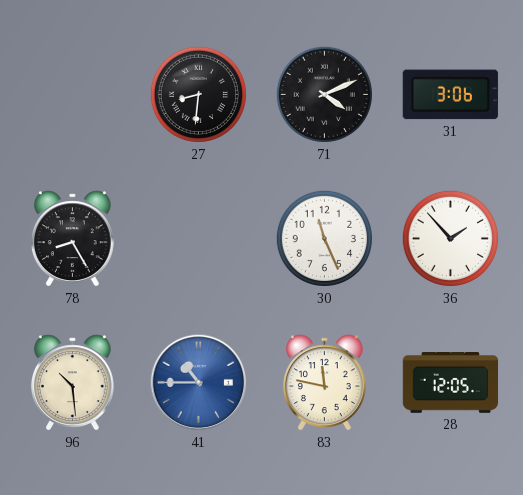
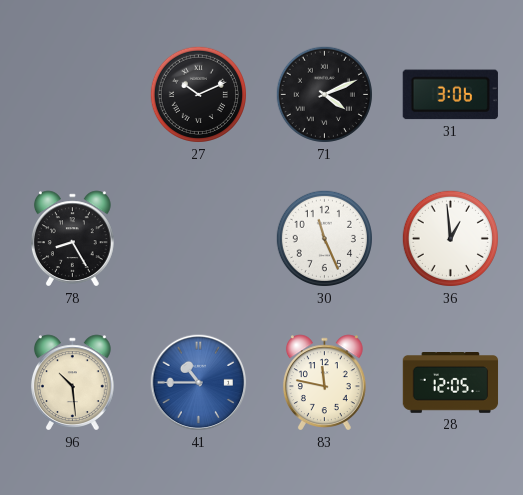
27: 8:31 -> 10:11 (198, 94)
36: 1:53 -> 12:59 (450, 238)
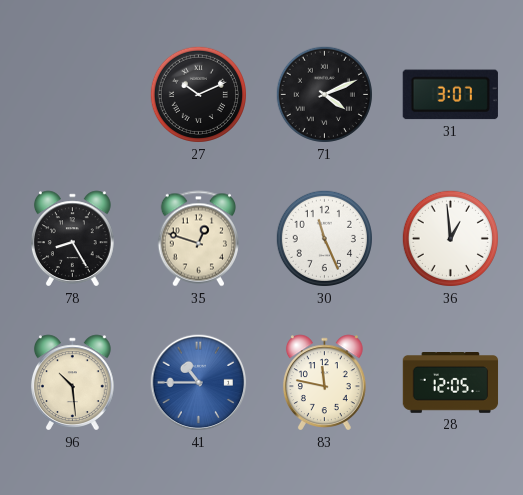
31: 3:06 -> 3:07 (450, 95)
35: none -> 12:48 (198, 239)
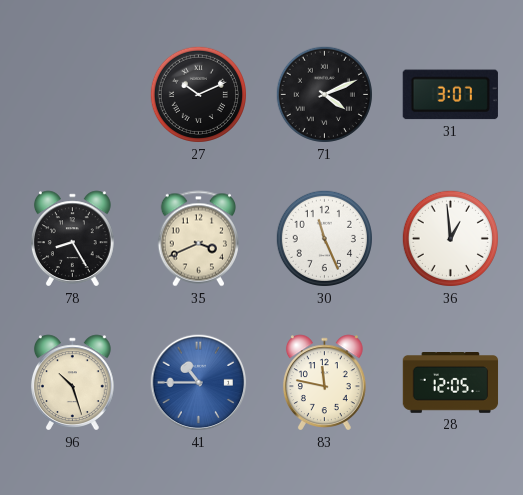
35: 12:48 -> 3:41 (198, 239)
96: 10:29 -> 10:27 (72, 383)
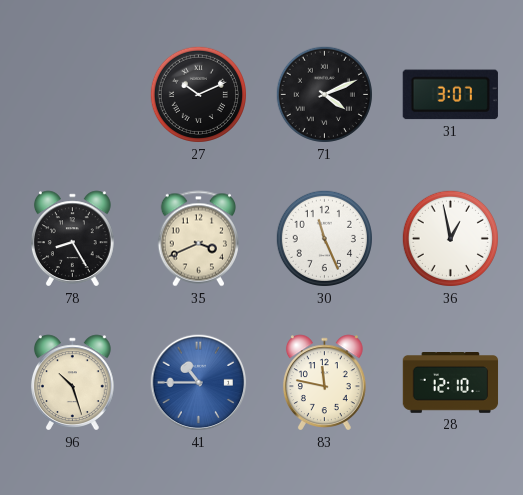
36: 12:59 -> 12:58 (450, 238)
28: 12:05 -> 12:10 (451, 383)
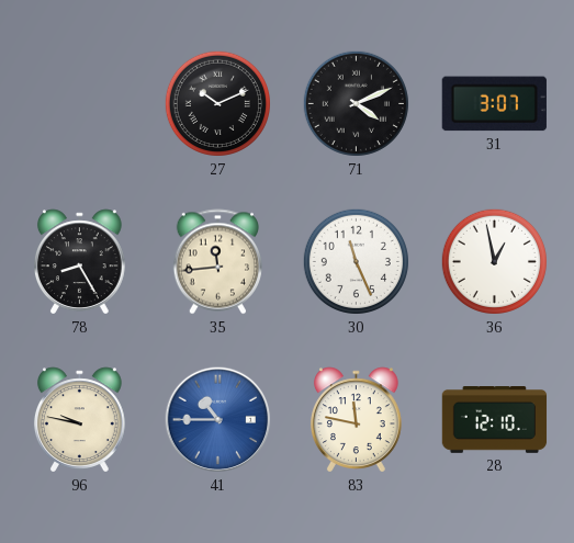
35: 3:41 -> 11:44 (217, 262)
96: 10:27 -> 9:47 (79, 420)
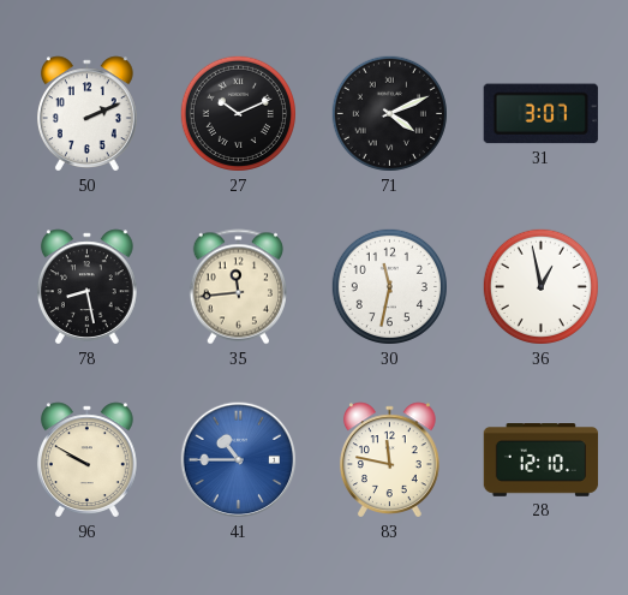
50: none -> 2:11 (86, 114)
78: 8:25 -> 8:28 (86, 287)
30: 11:26 -> 11:32 (389, 286)
96: 9:47 -> 9:50 (86, 460)
